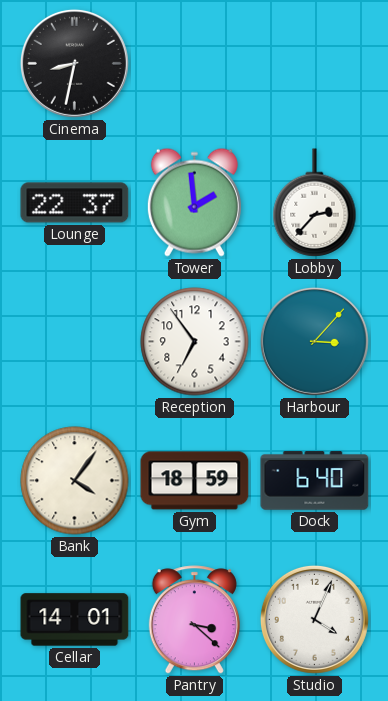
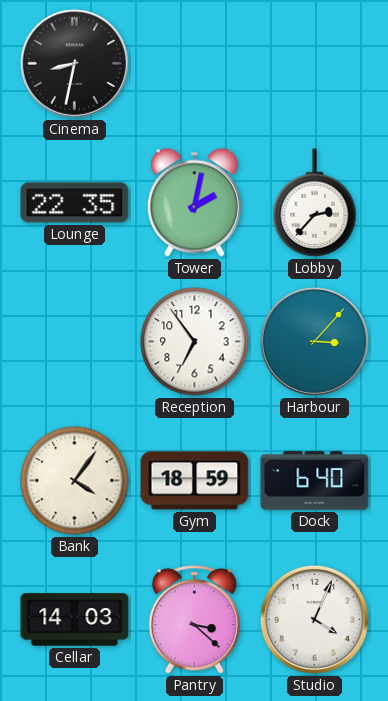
Lounge: 22:37 -> 22:35 (75, 203)
Tower: 1:59 -> 2:02 (194, 202)
Cellar: 14:01 -> 14:03 (75, 620)
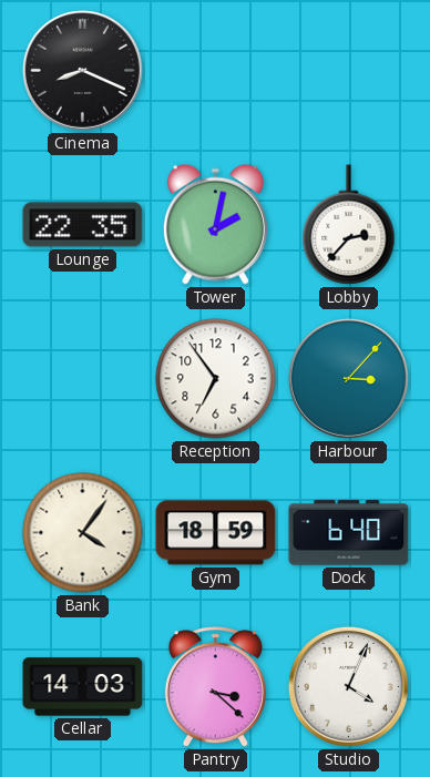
Cinema: 8:32 -> 8:19 (82, 70)
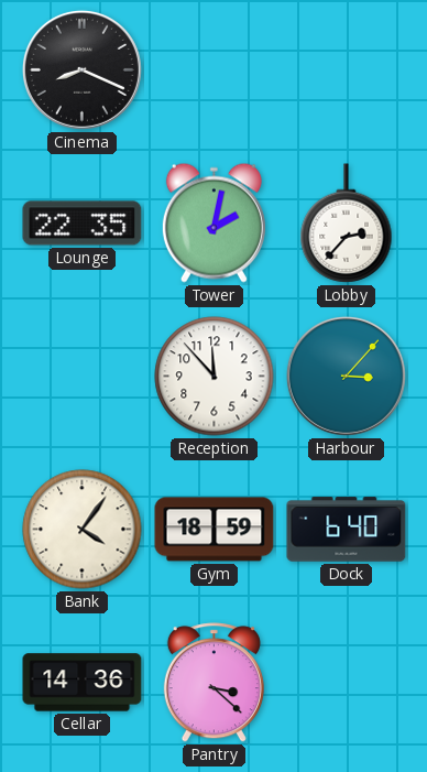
Reception: 6:54 -> 11:53 (215, 377)
Cellar: 14:03 -> 14:36 (83, 683)
Studio: 4:04 -> none (348, 686)
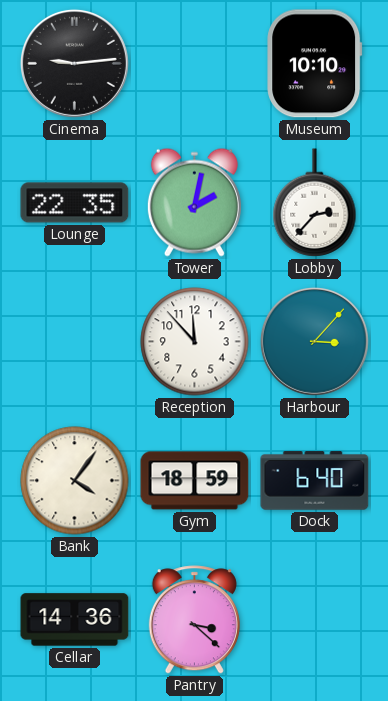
Cinema: 8:19 -> 9:14 (74, 63)
Museum: none -> 10:10 (315, 64)
